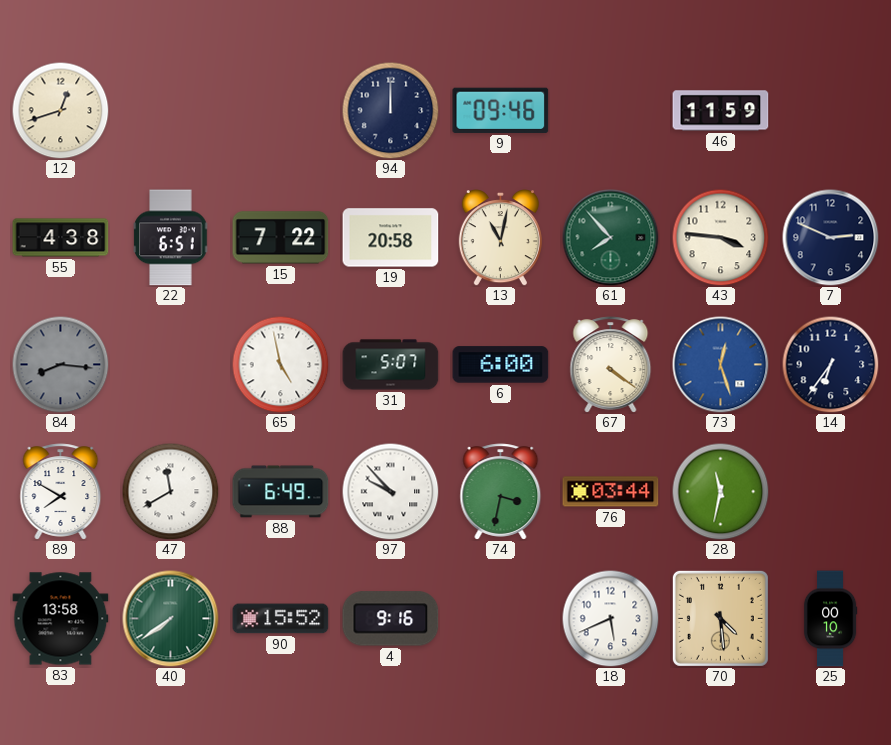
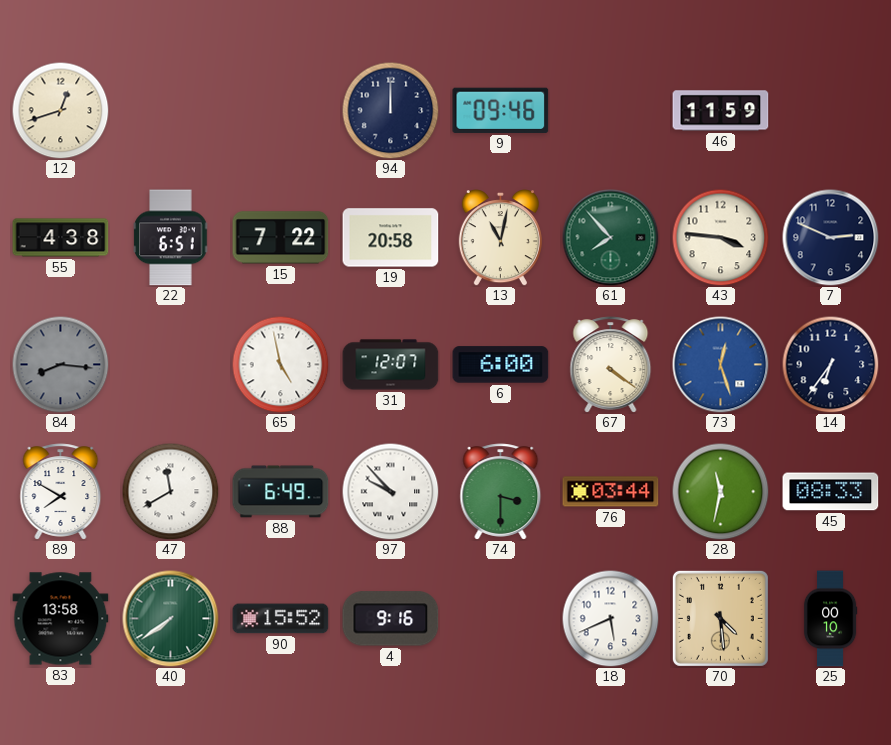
31: 5:07 -> 12:07 (391, 365)
74: 3:32 -> 3:30 (501, 492)
45: none -> 08:33 (831, 492)
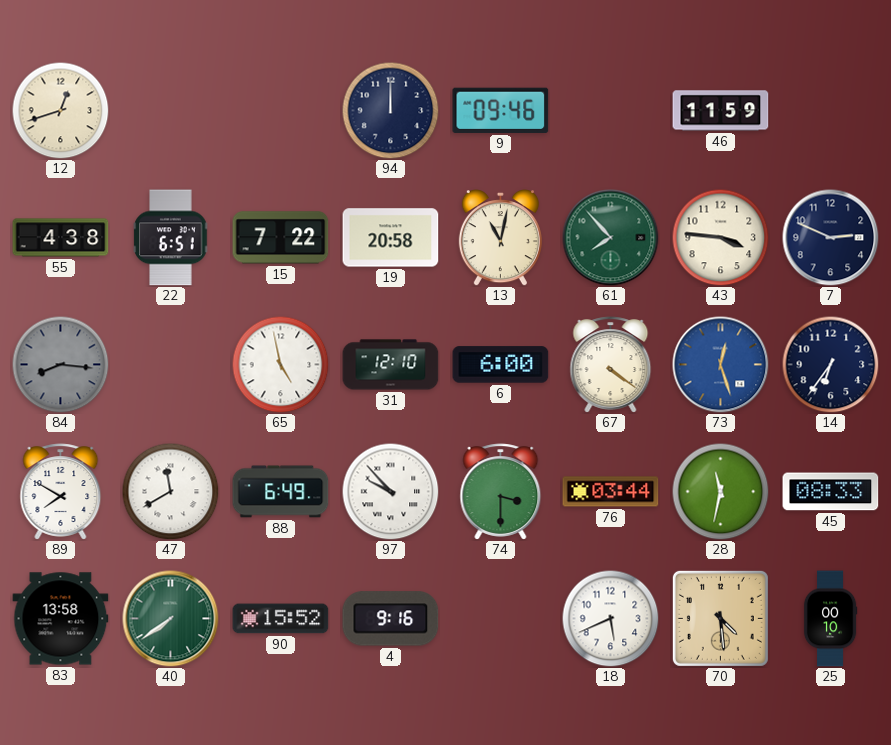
31: 12:07 -> 12:10 (391, 365)
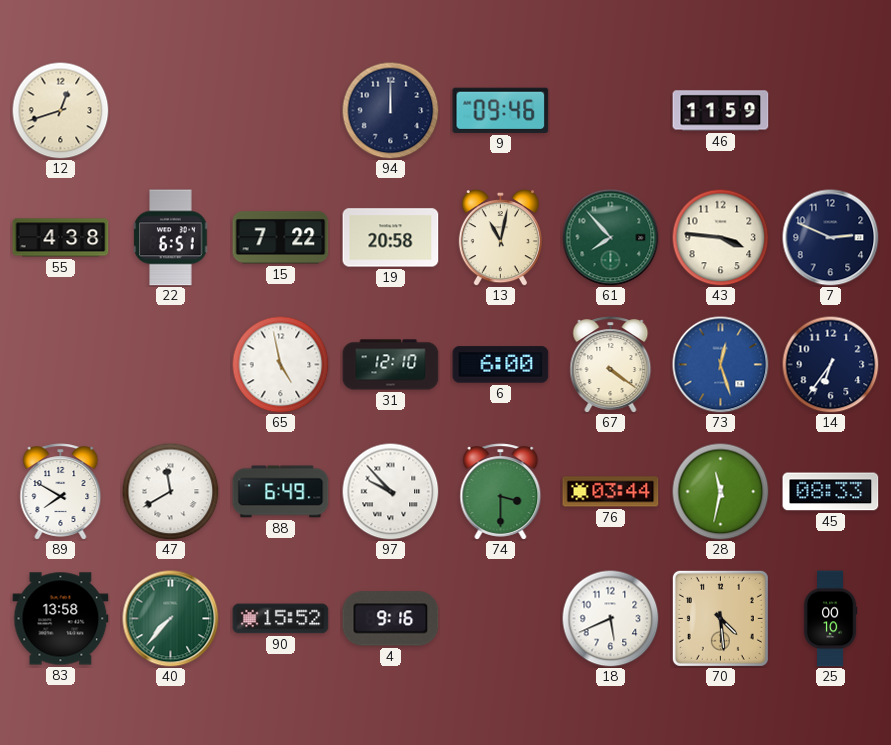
84: 8:16 -> none (60, 364)
40: 7:39 -> 7:37 (171, 619)
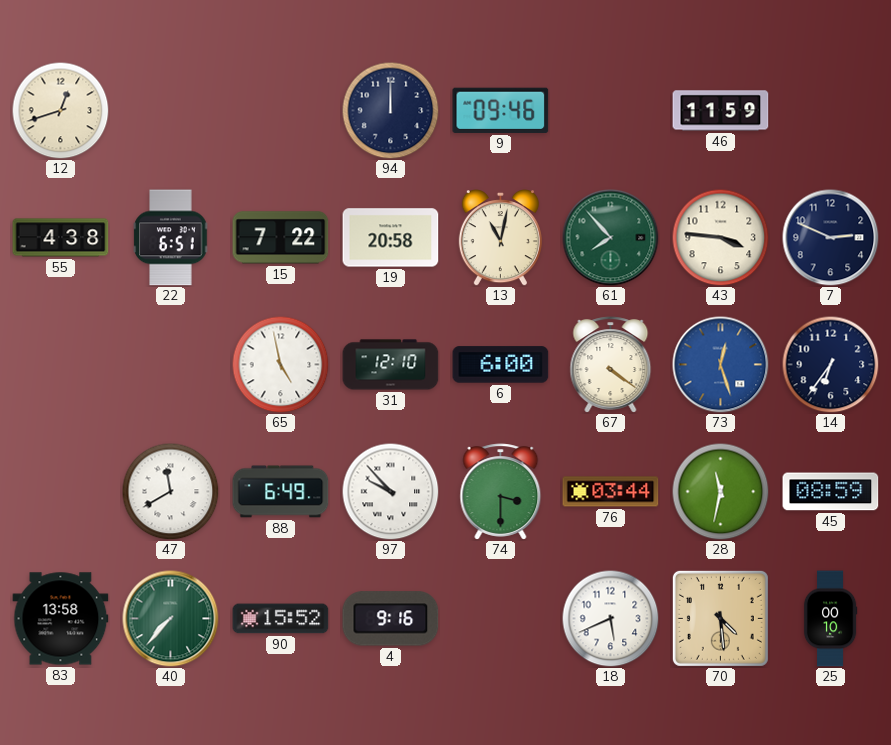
89: 7:50 -> none (61, 492)
45: 08:33 -> 08:59 (831, 492)
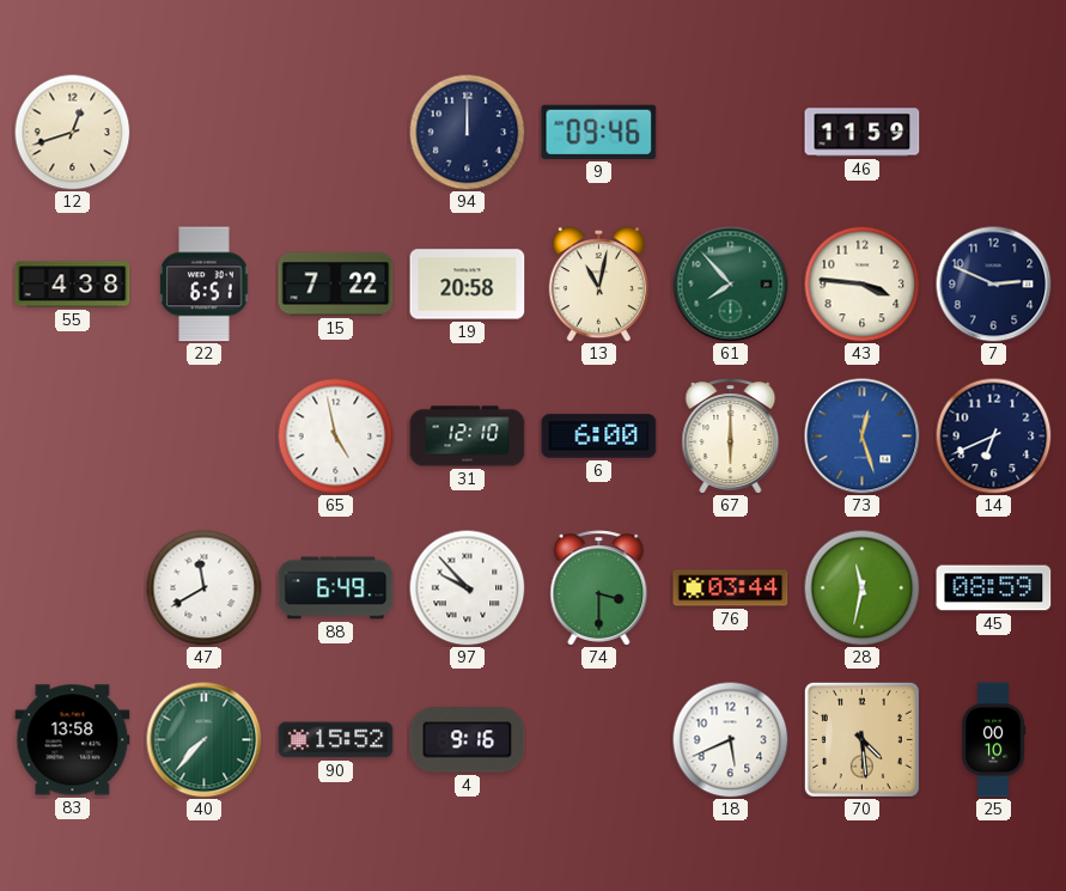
67: 4:21 -> 6:00 (731, 437)
14: 6:36 -> 6:41 (993, 435)
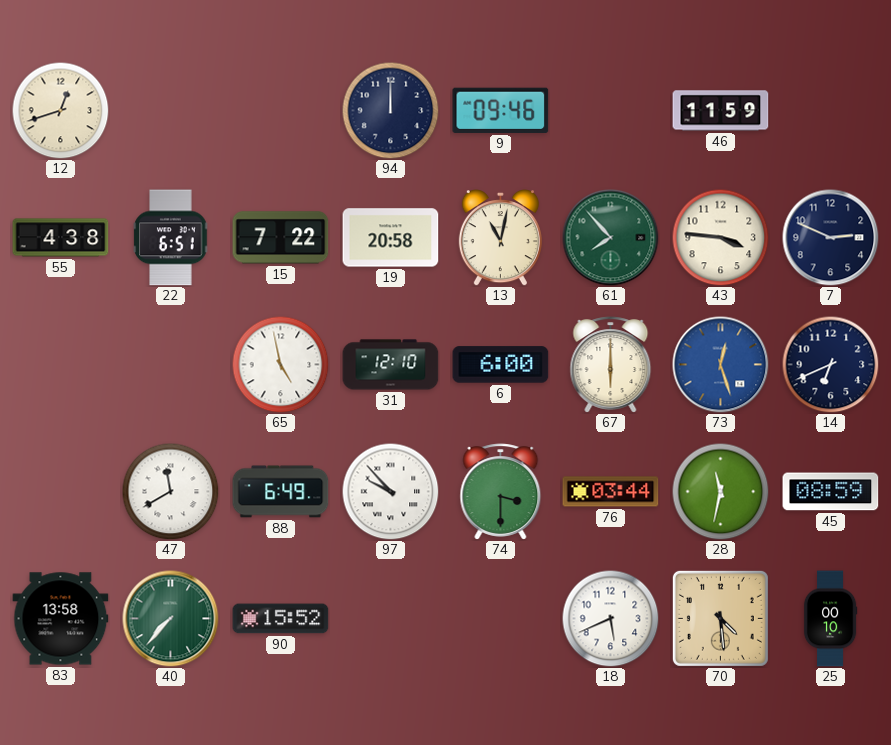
4: 9:16 -> none (468, 740)
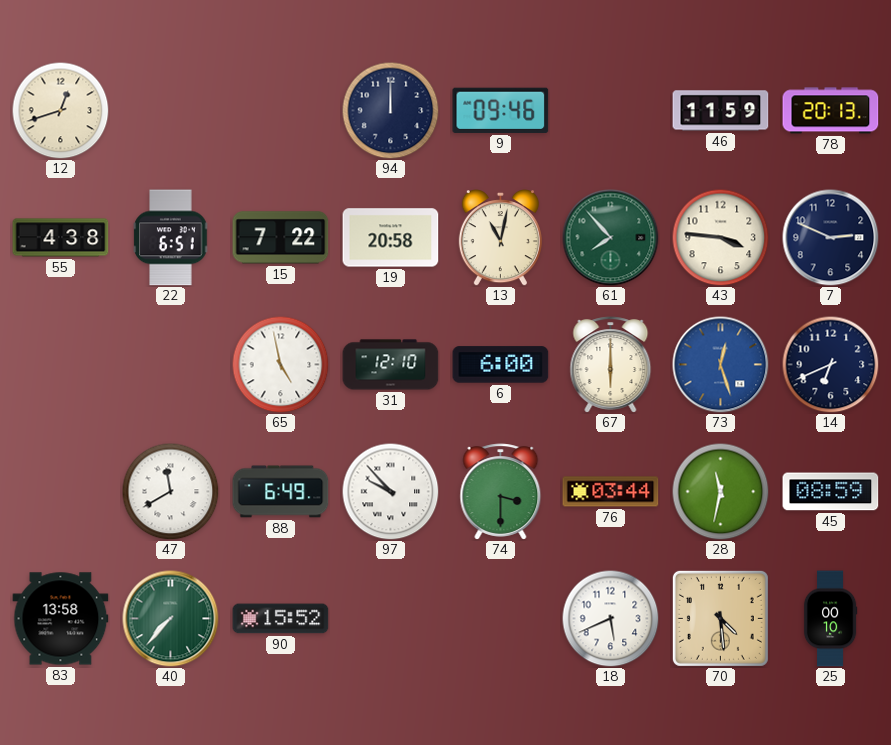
78: none -> 20:13 (831, 111)
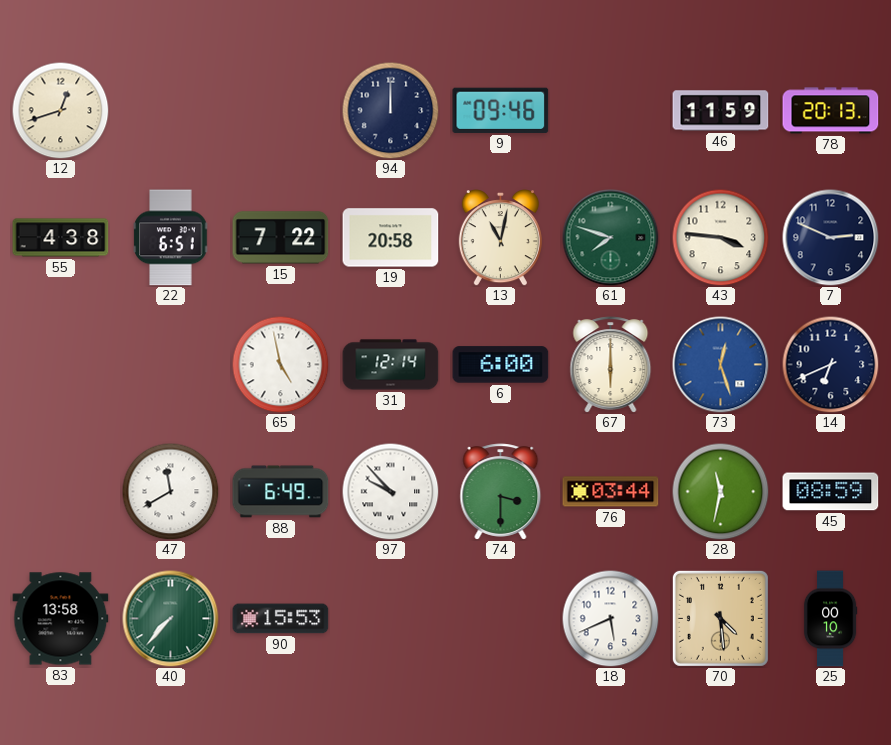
61: 7:53 -> 7:48 (611, 238)
31: 12:10 -> 12:14 (391, 365)
90: 15:52 -> 15:53 (281, 619)
